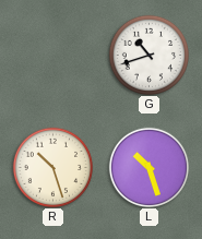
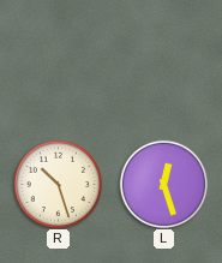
G: 10:42 -> none (148, 55)
L: 10:27 -> 12:27 (163, 184)
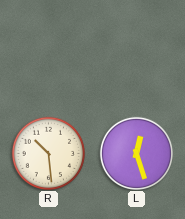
R: 10:27 -> 10:29 (48, 153)
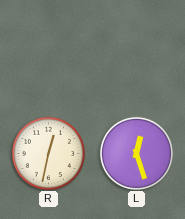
R: 10:29 -> 12:32 (48, 153)
